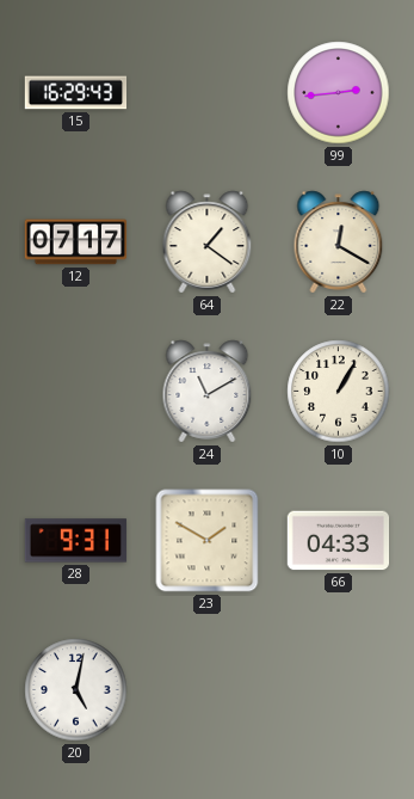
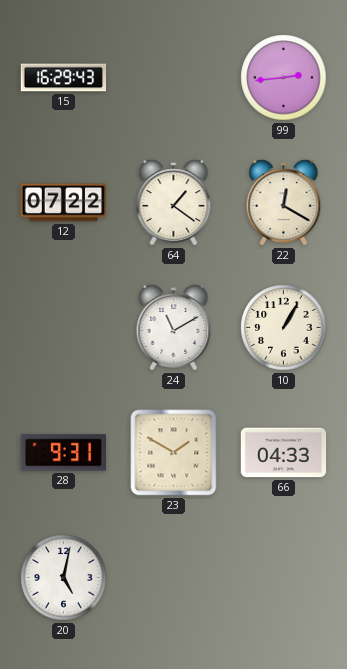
12: 07:17 -> 07:22 (64, 203)
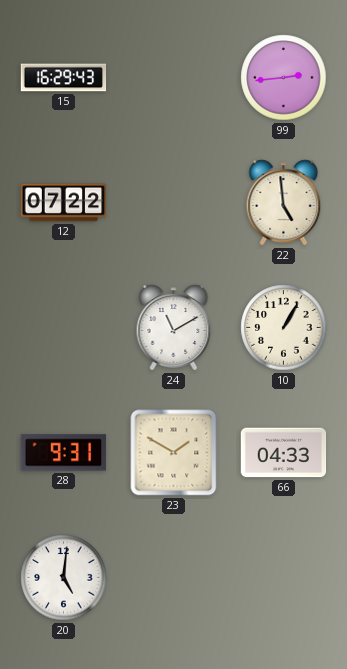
64: 1:21 -> none (174, 203)
22: 12:20 -> 4:59 (284, 203)
20: 5:02 -> 5:01 (64, 578)
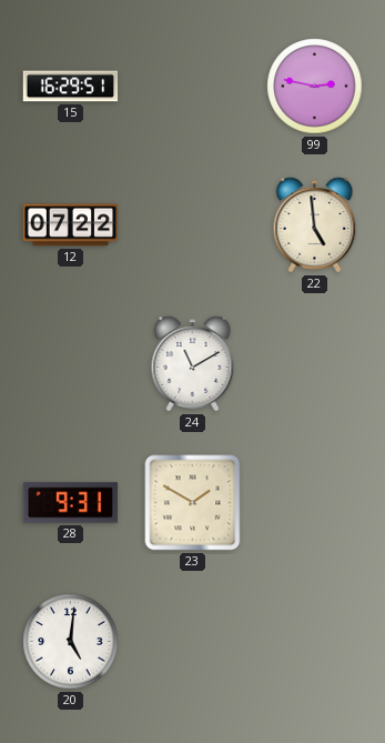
15: 16:29:43 -> 16:29:51 (71, 87)
99: 2:44 -> 2:47 (315, 87)
10: 1:05 -> none (284, 328)
66: 04:33 -> none (284, 453)
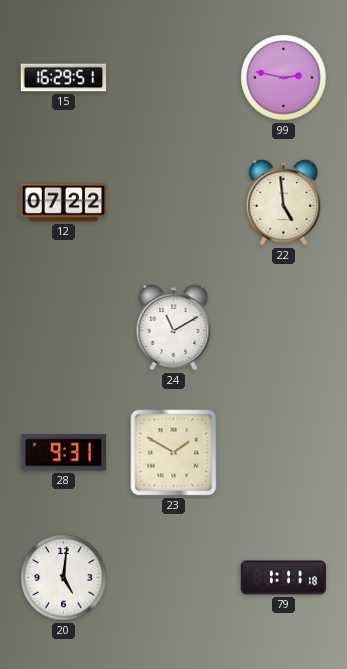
79: none -> 1:11 (284, 578)
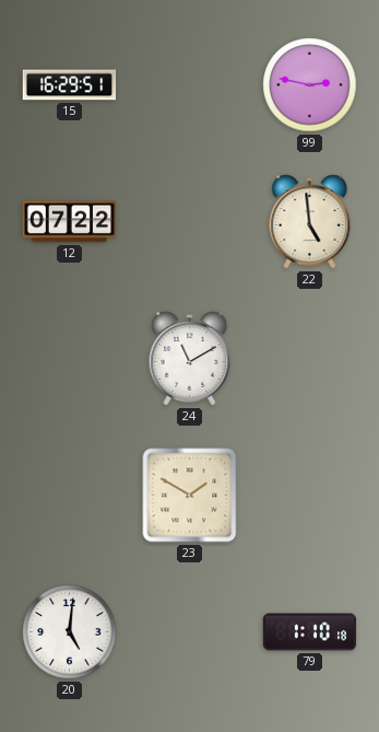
28: 9:31 -> none (64, 453)
79: 1:11 -> 1:10 (310, 632)
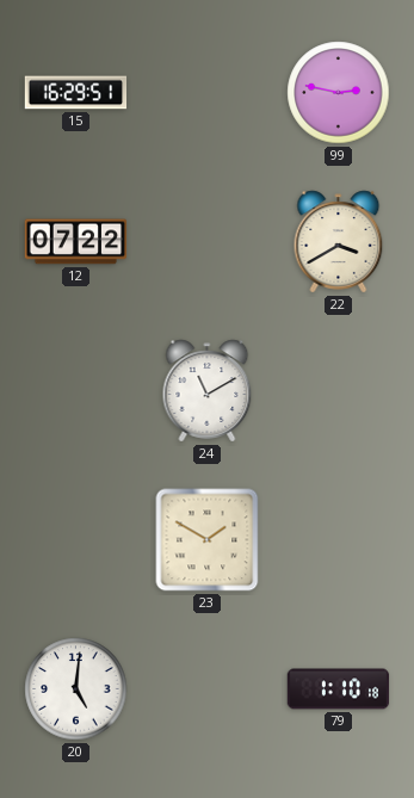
22: 4:59 -> 3:40 (339, 242)
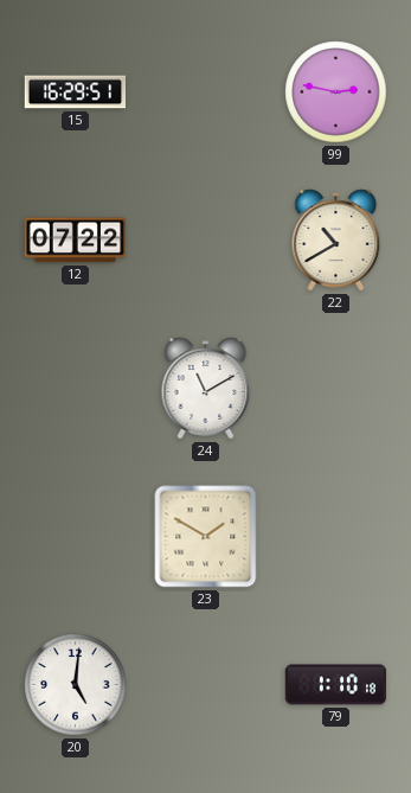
22: 3:40 -> 10:40 (336, 241)
